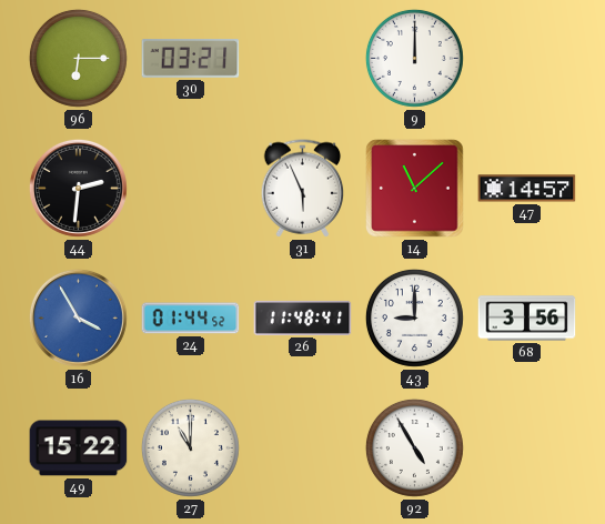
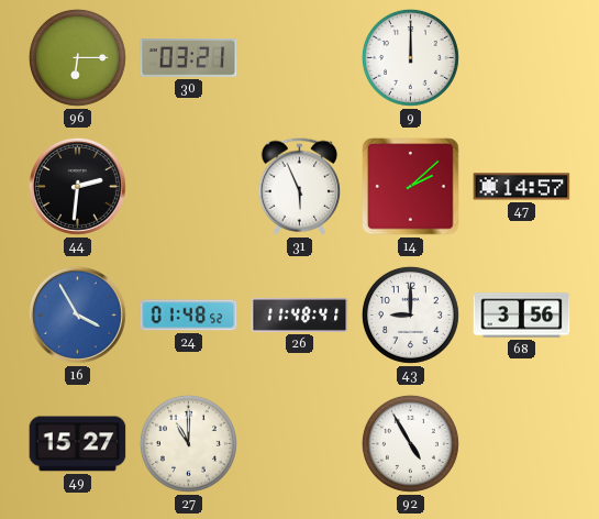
14: 11:08 -> 2:08 (411, 187)
24: 01:44 -> 01:48 (189, 316)
49: 15:22 -> 15:27 (78, 444)
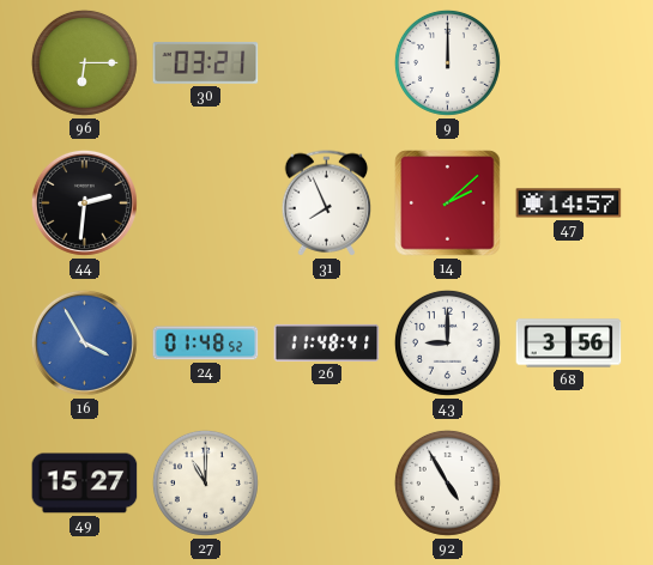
31: 5:56 -> 7:56 (327, 203)
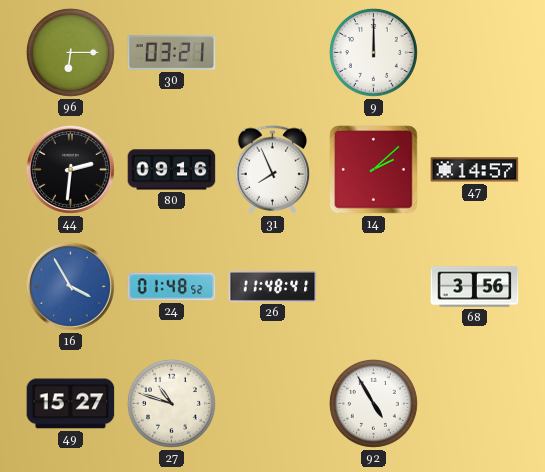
80: none -> 09:16 (172, 170)
43: 9:00 -> none (447, 342)
27: 11:00 -> 10:48 (171, 403)
